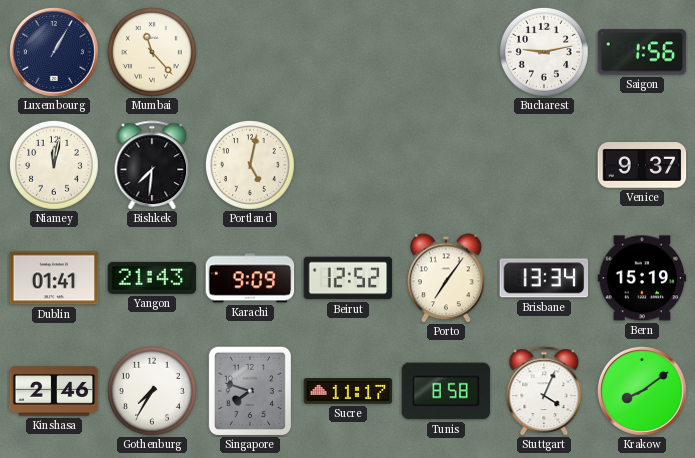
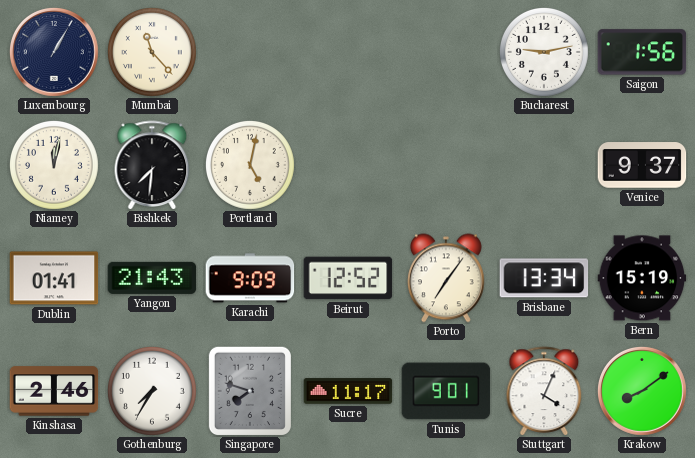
Tunis: 8:58 -> 9:01 (446, 391)
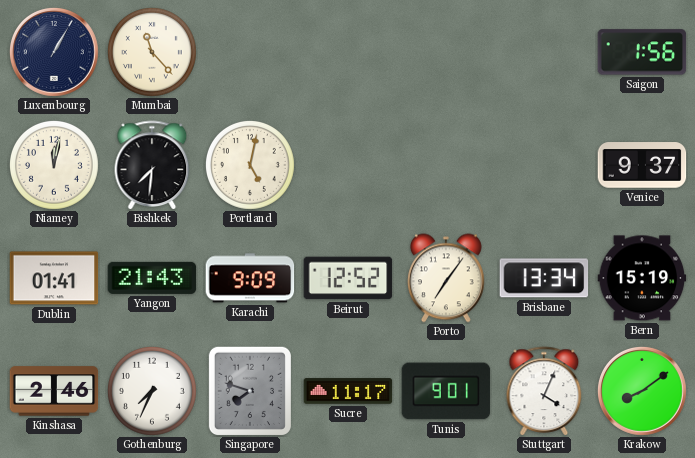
Bucharest: 9:13 -> none (544, 52)
Gothenburg: 7:35 -> 7:34 (152, 391)
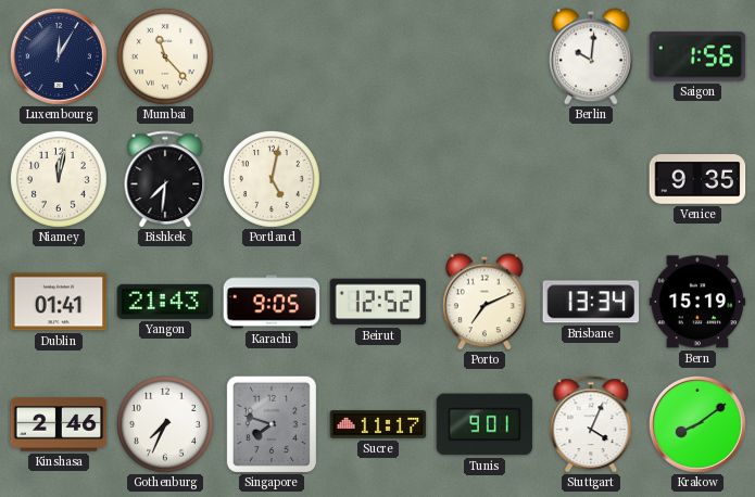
Luxembourg: 1:05 -> 12:05 (59, 56)
Berlin: none -> 10:01 (591, 56)
Venice: 9:37 -> 9:35 (697, 179)
Karachi: 9:09 -> 9:05 (272, 302)
Porto: 7:06 -> 7:11 (485, 302)
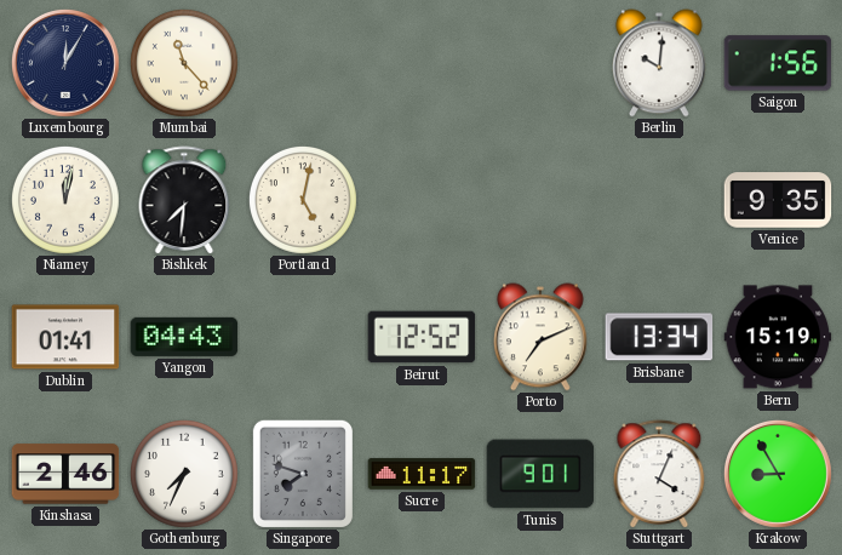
Yangon: 21:43 -> 04:43 (184, 337)
Karachi: 9:05 -> none (272, 302)
Krakow: 8:09 -> 8:55 (778, 474)
